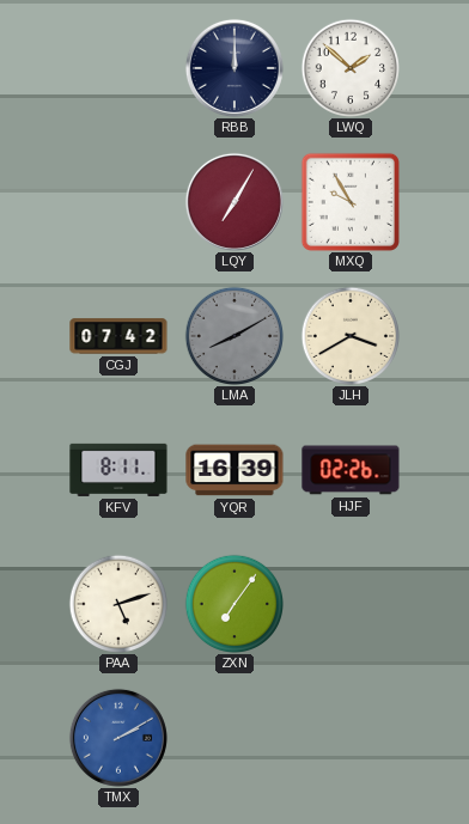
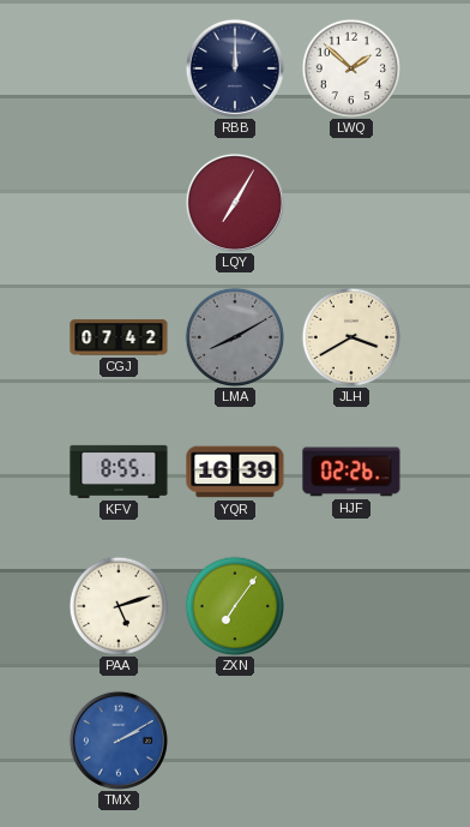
MXQ: 9:55 -> none (351, 202)
KFV: 8:11 -> 8:55 (119, 472)
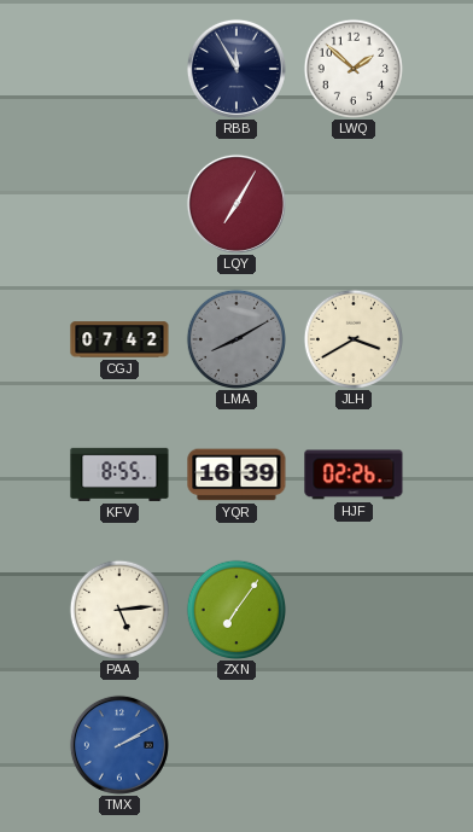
RBB: 12:00 -> 11:55 (237, 69)
PAA: 5:12 -> 5:14 (118, 609)
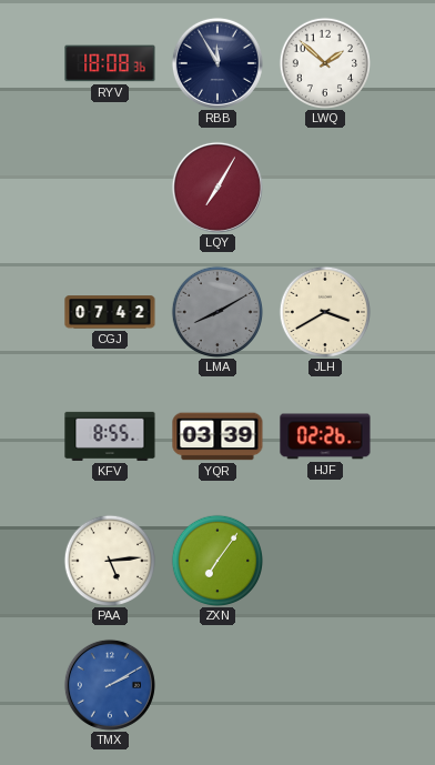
RYV: none -> 18:08 (110, 63)
YQR: 16:39 -> 03:39 (217, 436)
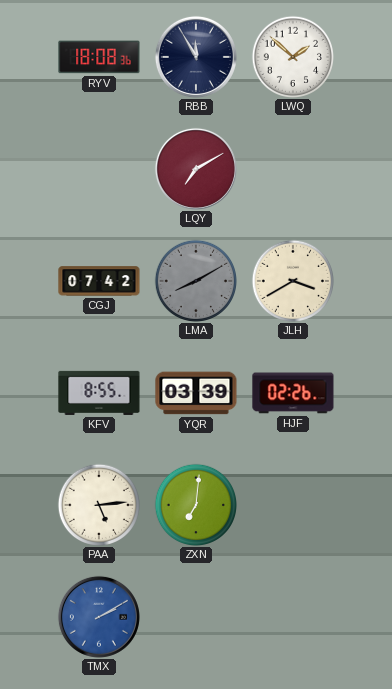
LQY: 7:05 -> 7:10 (196, 169)
ZXN: 7:06 -> 7:01 (195, 504)
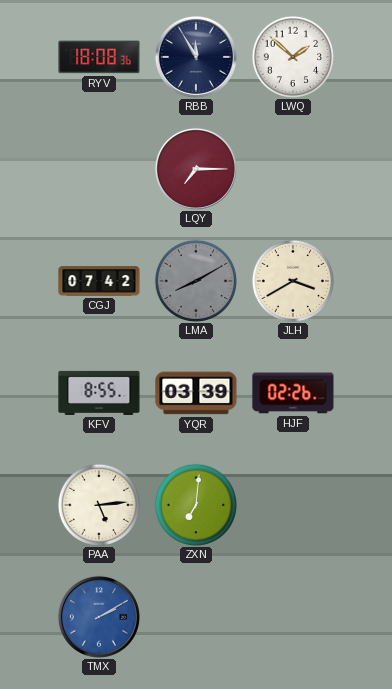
LQY: 7:10 -> 7:15 (196, 169)
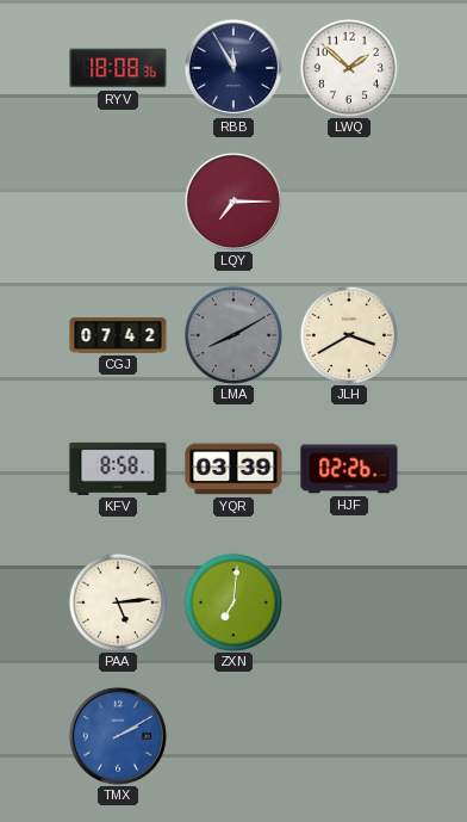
KFV: 8:55 -> 8:58 (118, 469)
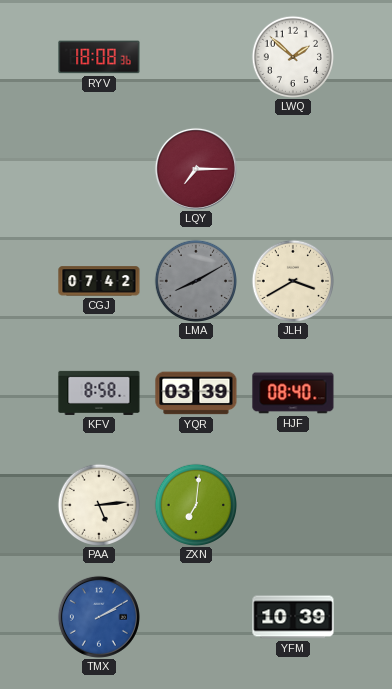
RBB: 11:55 -> none (233, 68)
HJF: 02:26 -> 08:40 (293, 393)
YFM: none -> 10:39 (293, 617)
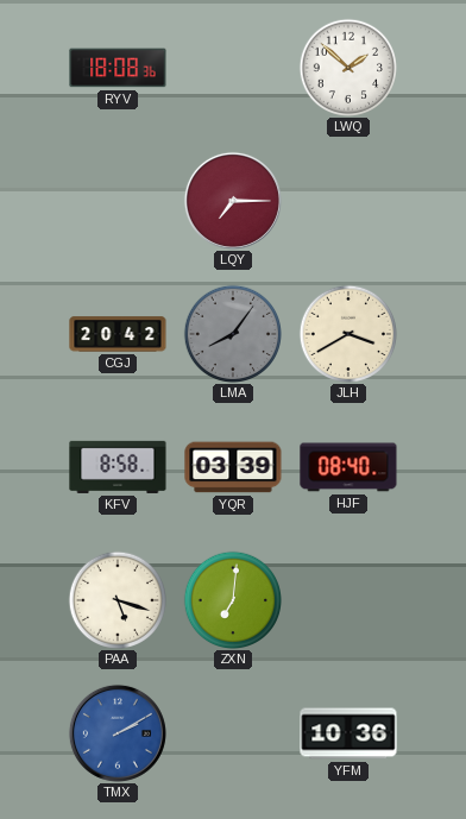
CGJ: 07:42 -> 20:42 (118, 334)
LMA: 8:10 -> 8:06 (232, 333)
PAA: 5:14 -> 5:18 (116, 599)
YFM: 10:39 -> 10:36 (348, 733)
